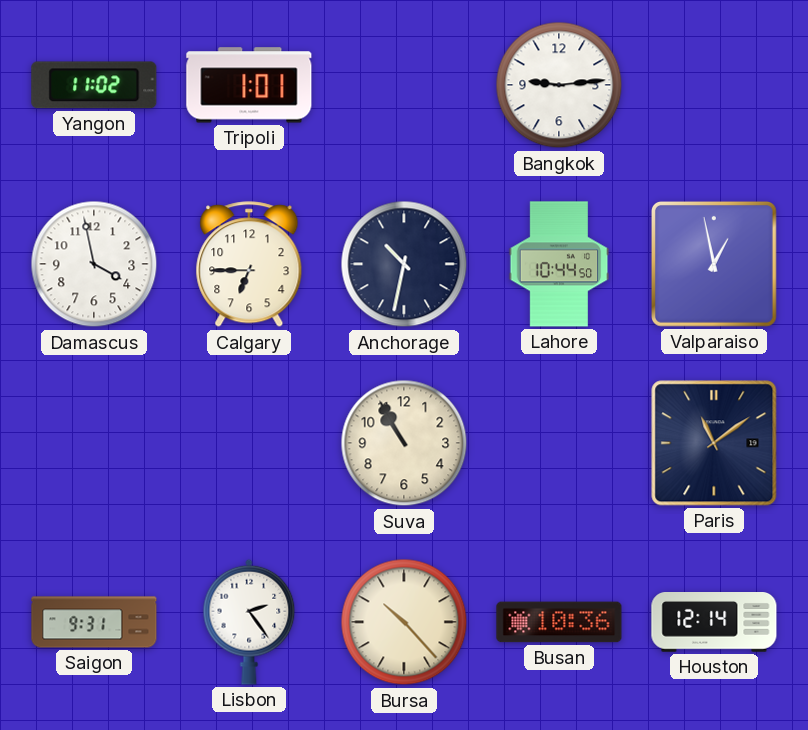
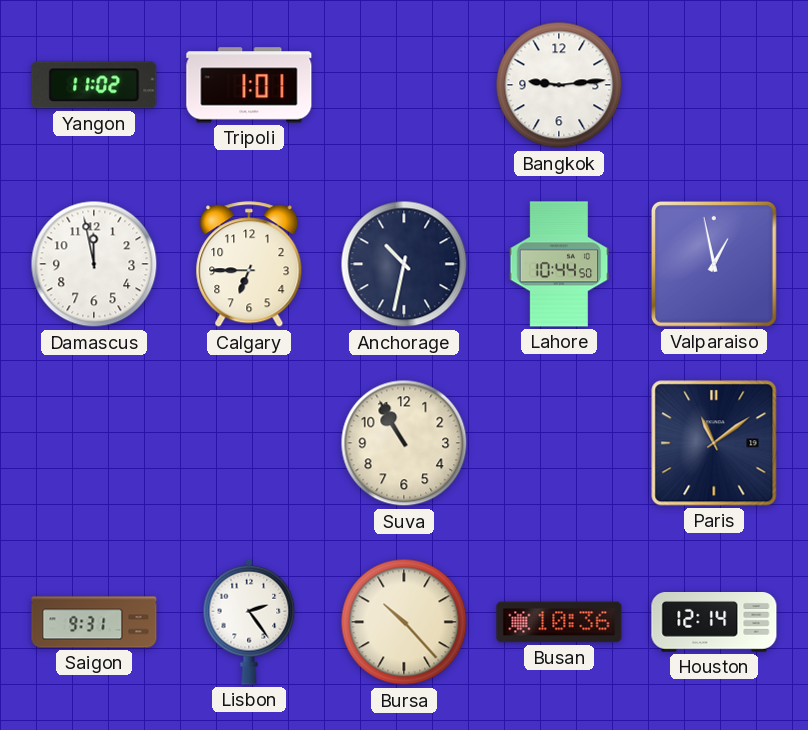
Damascus: 3:58 -> 11:58 (94, 264)
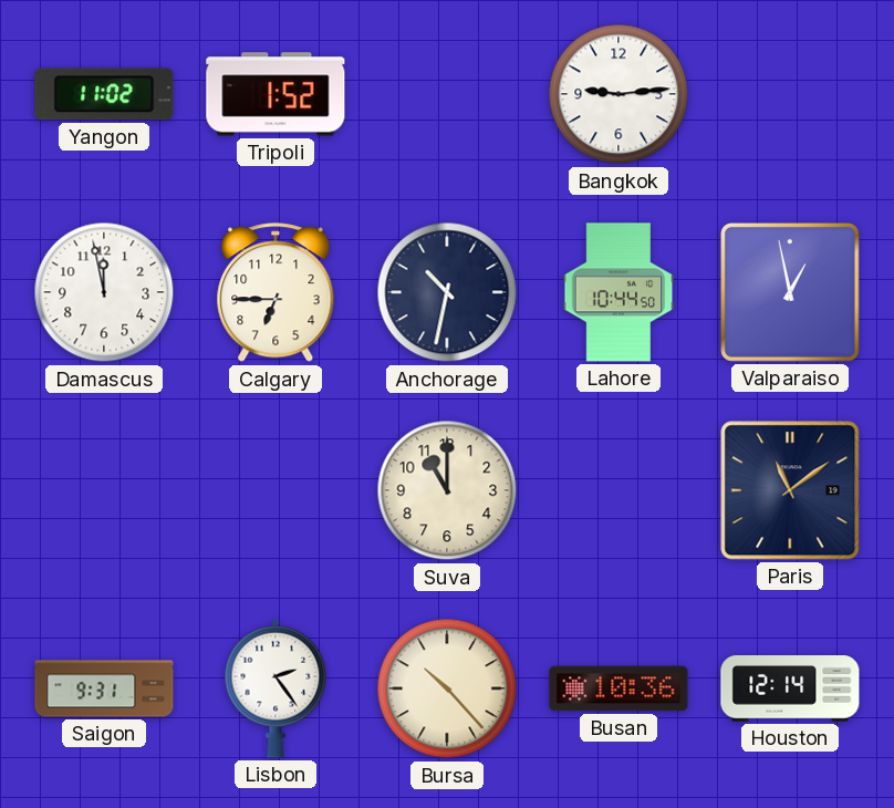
Tripoli: 1:01 -> 1:52 (276, 94)
Suva: 10:55 -> 11:00 (447, 490)
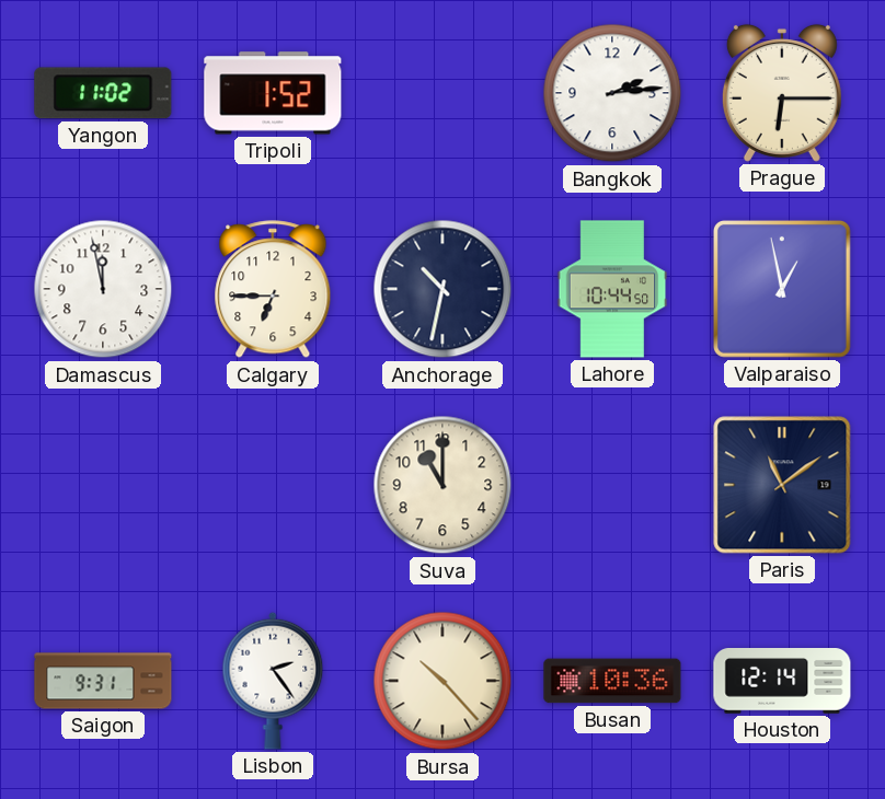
Bangkok: 9:14 -> 2:14 (612, 93)
Prague: none -> 6:15 (782, 93)
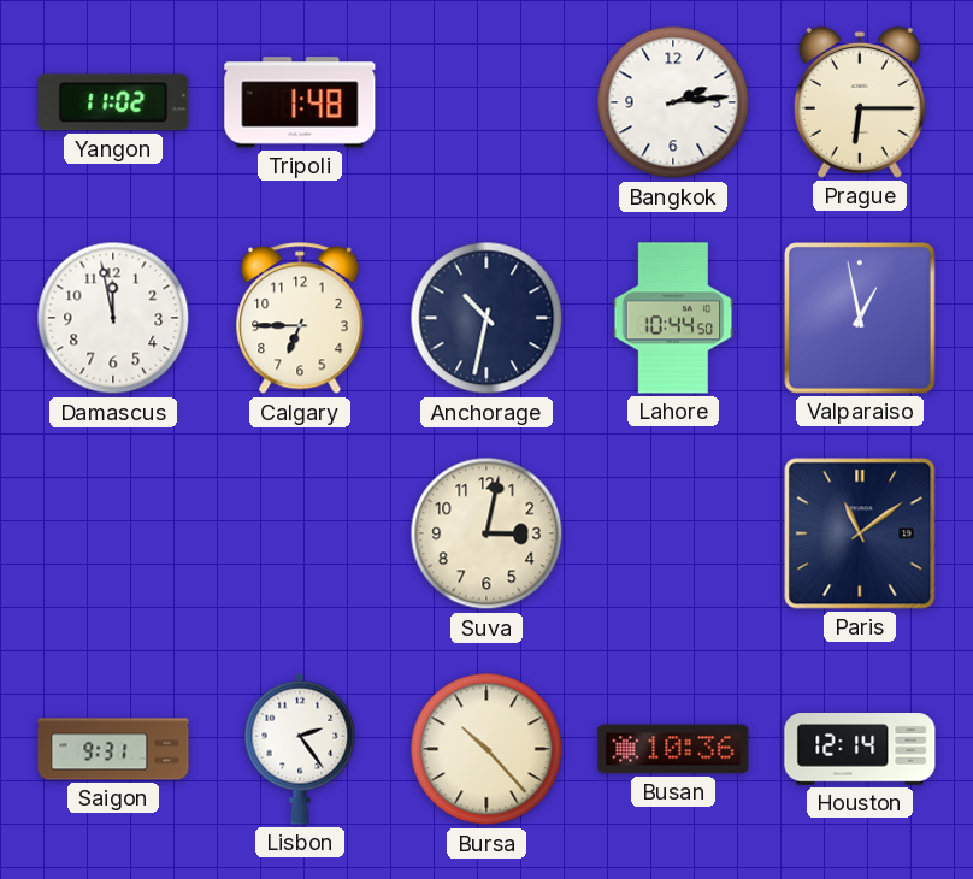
Tripoli: 1:52 -> 1:48 (300, 102)
Suva: 11:00 -> 3:02 (486, 533)
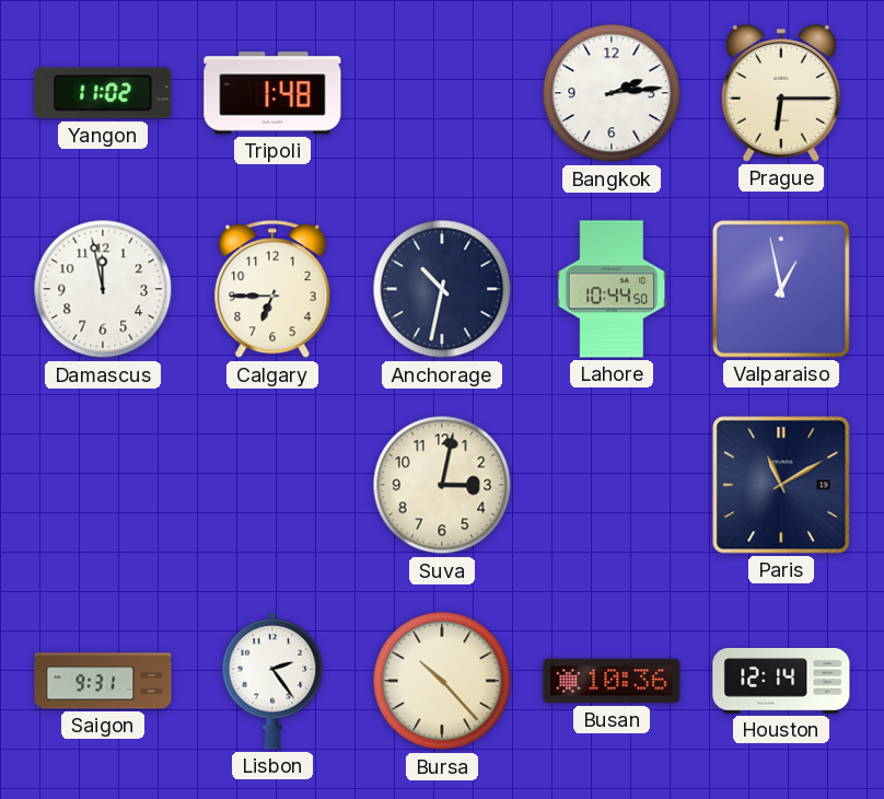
Paris: 11:09 -> 11:10 (781, 485)
